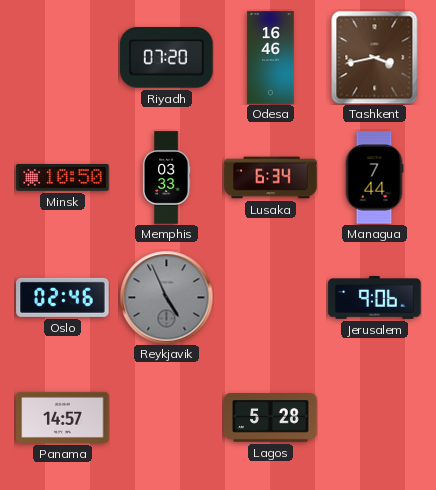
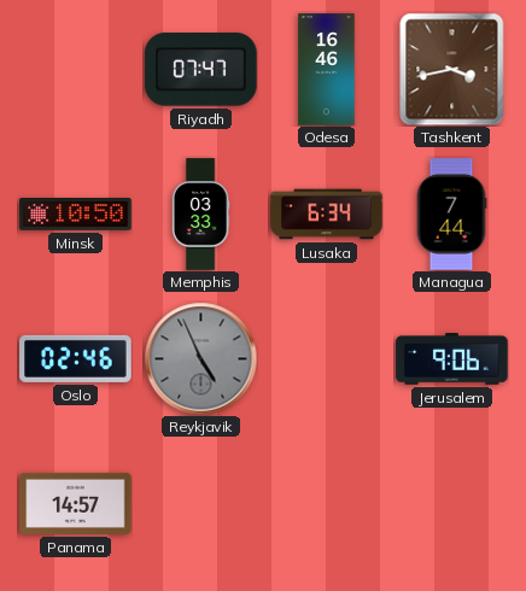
Riyadh: 07:20 -> 07:47 (201, 70)
Lagos: 5:28 -> none (271, 418)
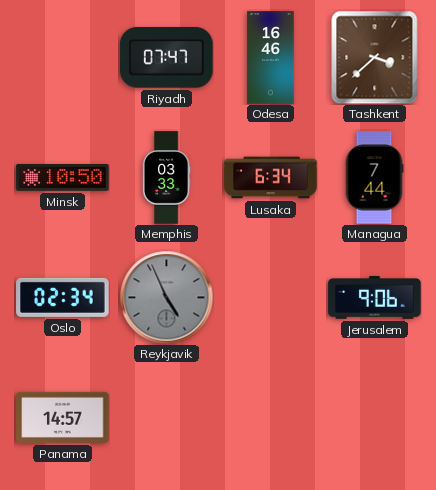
Tashkent: 3:43 -> 3:38 (375, 57)
Oslo: 02:46 -> 02:34 (63, 297)
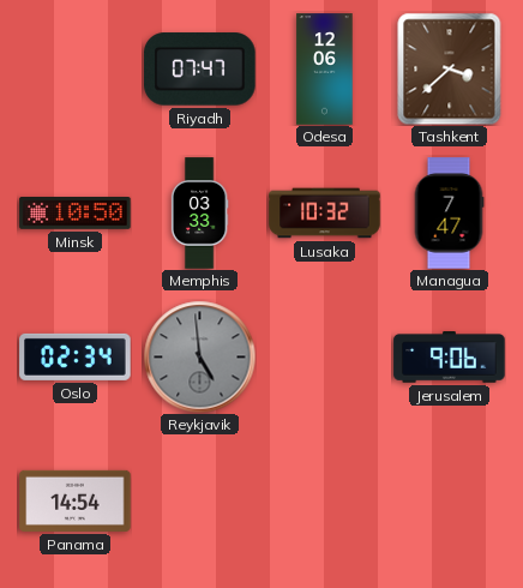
Odesa: 16:46 -> 12:06 (325, 70)
Lusaka: 6:34 -> 10:32 (325, 214)
Managua: 7:44 -> 7:47 (449, 214)
Reykjavik: 4:56 -> 4:59 (199, 356)
Panama: 14:57 -> 14:54 (76, 500)
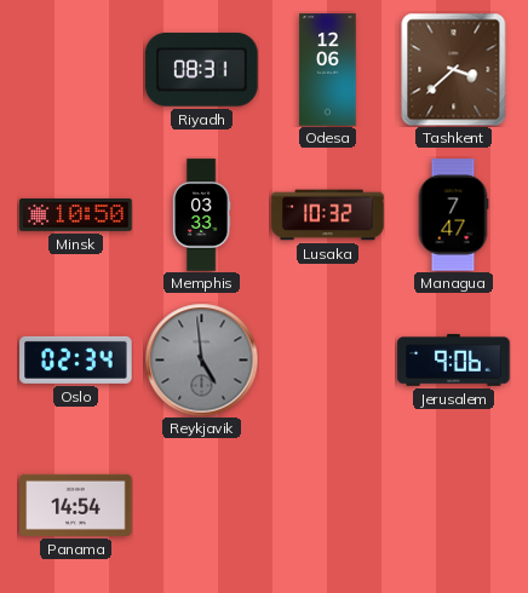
Riyadh: 07:47 -> 08:31 (202, 70)
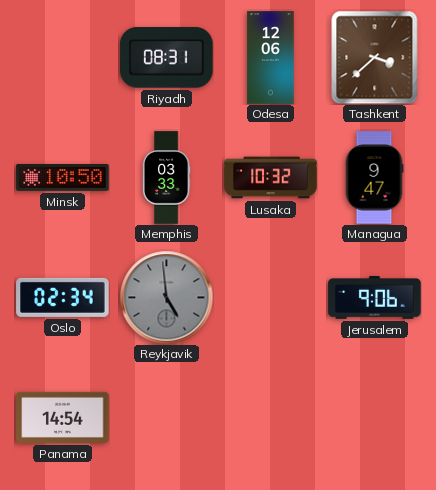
Managua: 7:47 -> 9:47 (374, 178)
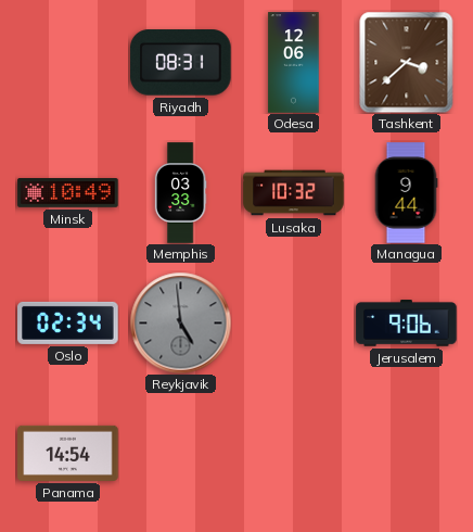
Minsk: 10:50 -> 10:49 (68, 193)
Managua: 9:47 -> 9:44 (406, 193)
